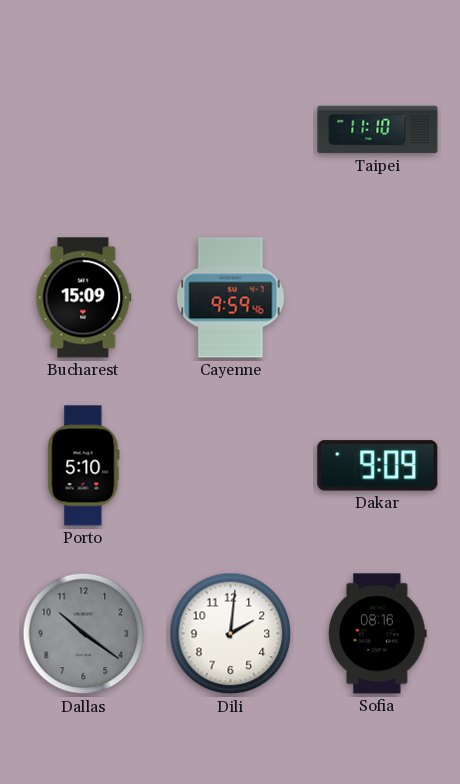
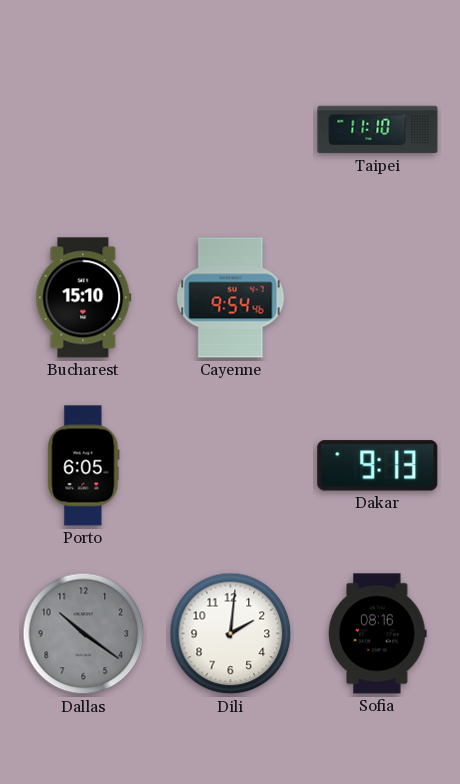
Bucharest: 15:09 -> 15:10 (84, 298)
Cayenne: 9:59 -> 9:54 (231, 298)
Porto: 5:10 -> 6:05 (84, 466)
Dakar: 9:09 -> 9:13 (378, 466)
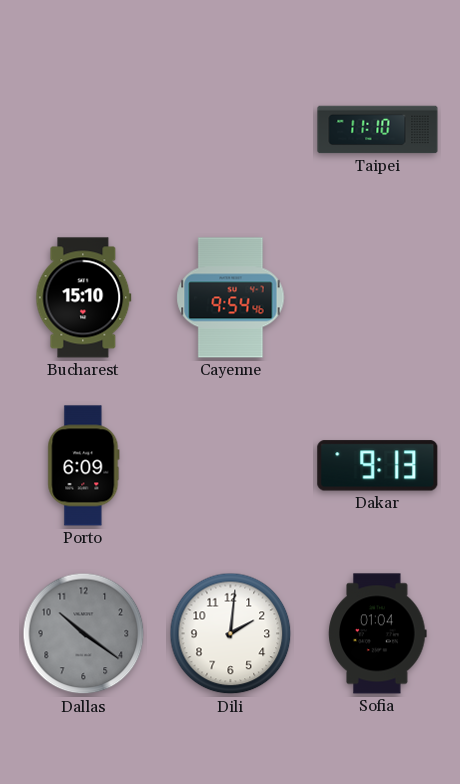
Porto: 6:05 -> 6:09 (84, 466)
Sofia: 08:16 -> 01:04 (378, 634)
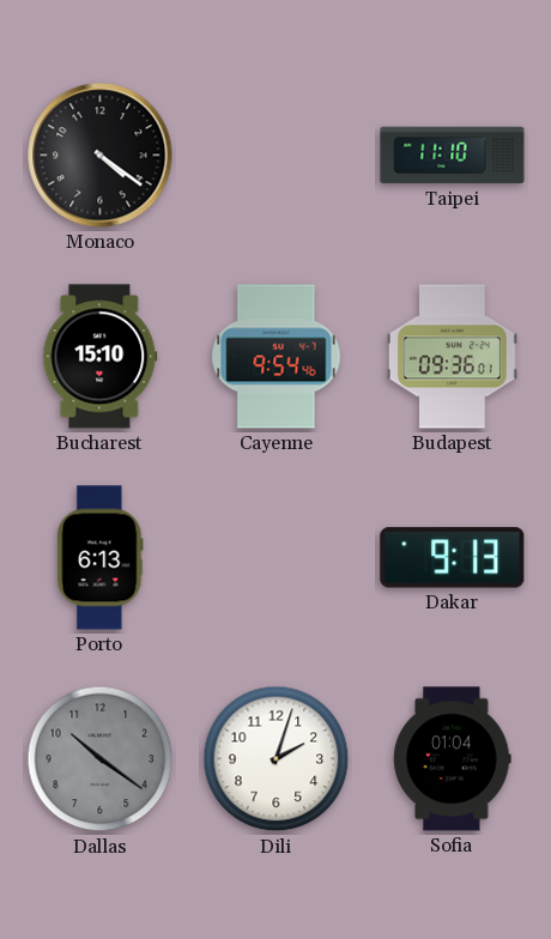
Monaco: none -> 4:21 (101, 156)
Budapest: none -> 09:36 (452, 357)
Porto: 6:09 -> 6:13 (101, 558)
Dili: 2:01 -> 2:03 (277, 759)
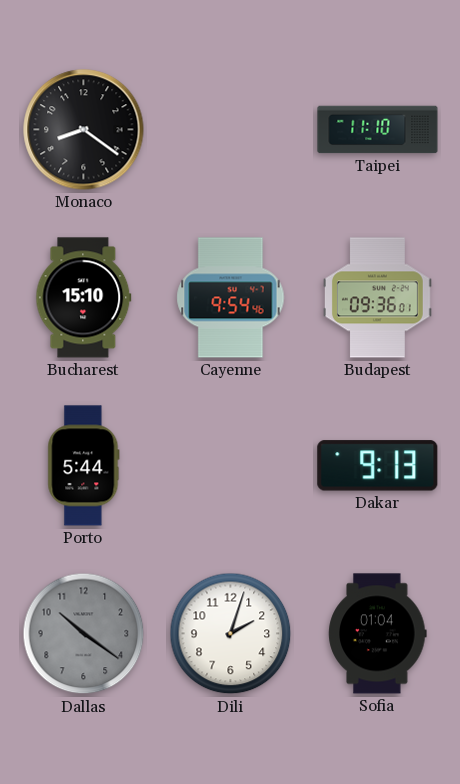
Monaco: 4:21 -> 8:21 (84, 130)
Porto: 6:13 -> 5:44 (84, 466)
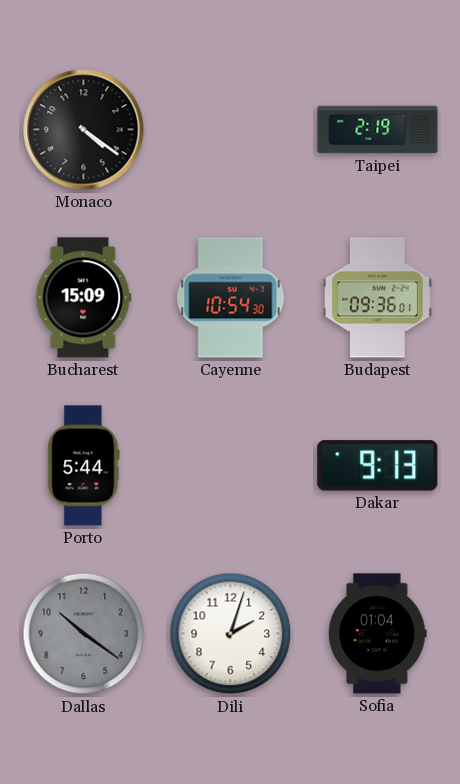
Monaco: 8:21 -> 4:21 (84, 130)
Taipei: 11:10 -> 2:19 (378, 130)
Bucharest: 15:10 -> 15:09 (84, 298)
Cayenne: 9:54 -> 10:54 (231, 298)
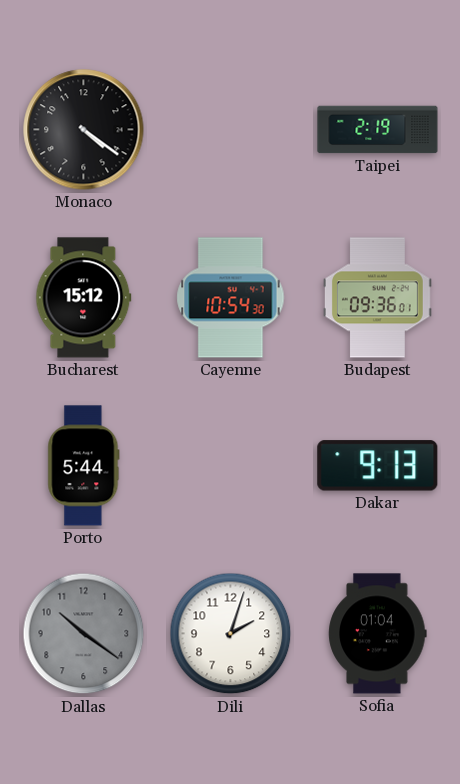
Bucharest: 15:09 -> 15:12 (84, 298)
